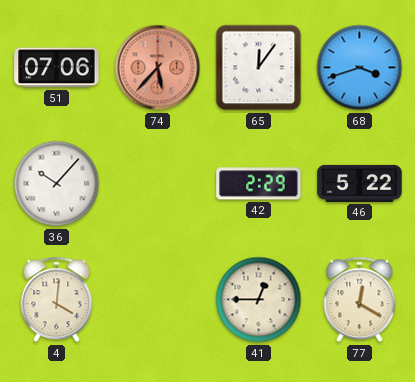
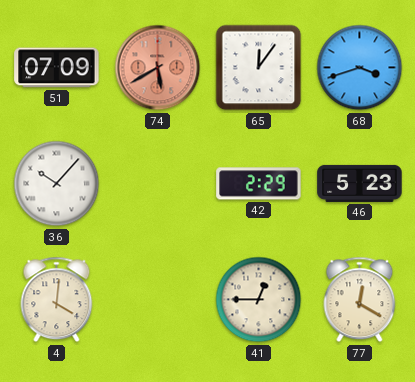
51: 07:06 -> 07:09 (57, 68)
74: 5:37 -> 5:40 (158, 68)
46: 5:22 -> 5:23 (360, 183)
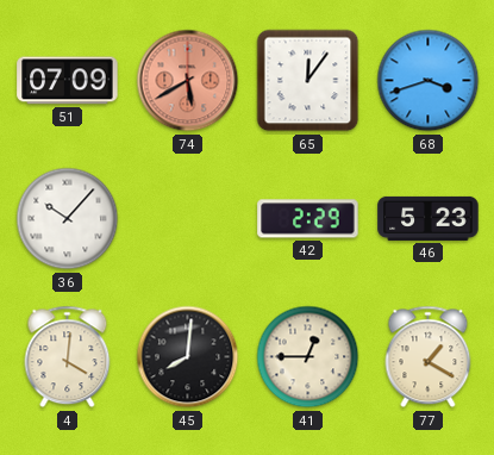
45: none -> 8:01 (188, 357)
77: 12:20 -> 1:20 (429, 357)
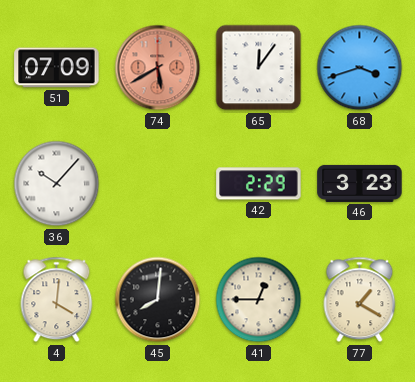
46: 5:23 -> 3:23 (360, 183)
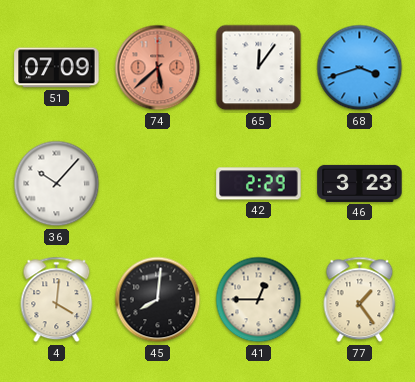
74: 5:40 -> 5:38 (158, 68)
77: 1:20 -> 1:24 (360, 300)
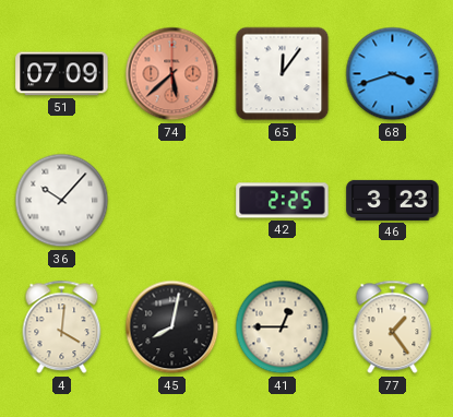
42: 2:29 -> 2:25 (283, 201)
45: 8:01 -> 8:02 (172, 327)
